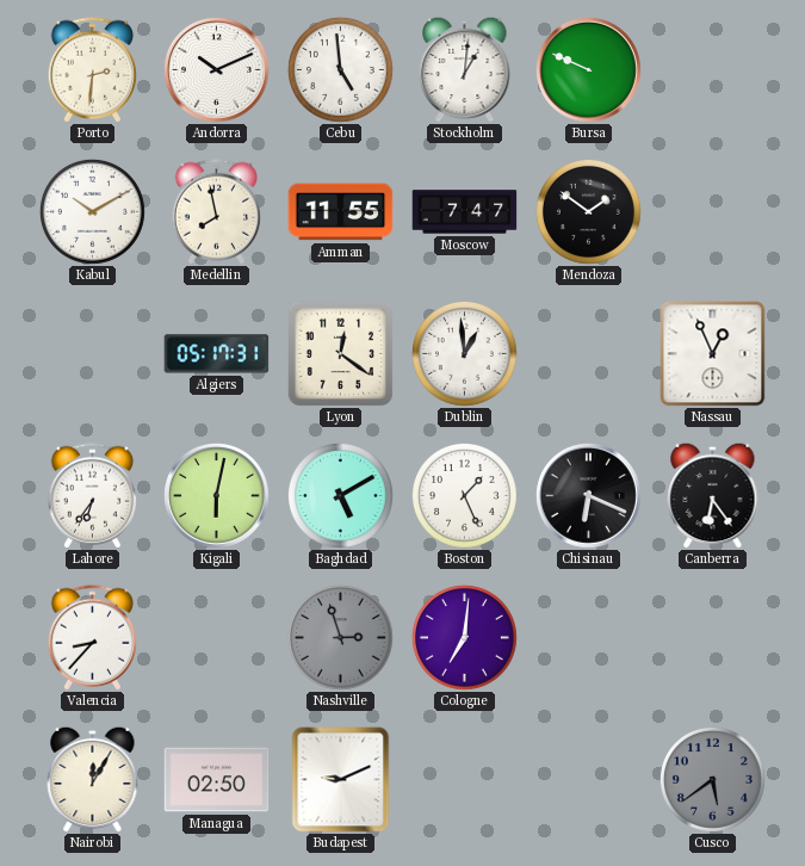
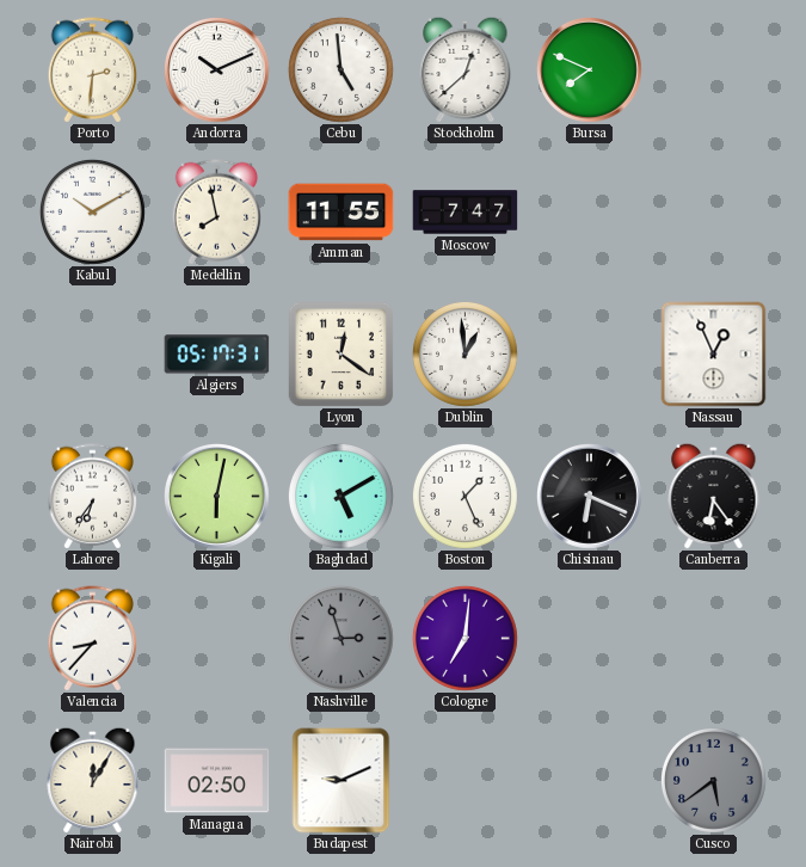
Stockholm: 1:01 -> 12:38 (466, 69)
Bursa: 9:49 -> 7:49 (590, 70)
Mendoza: 1:51 -> none (588, 211)
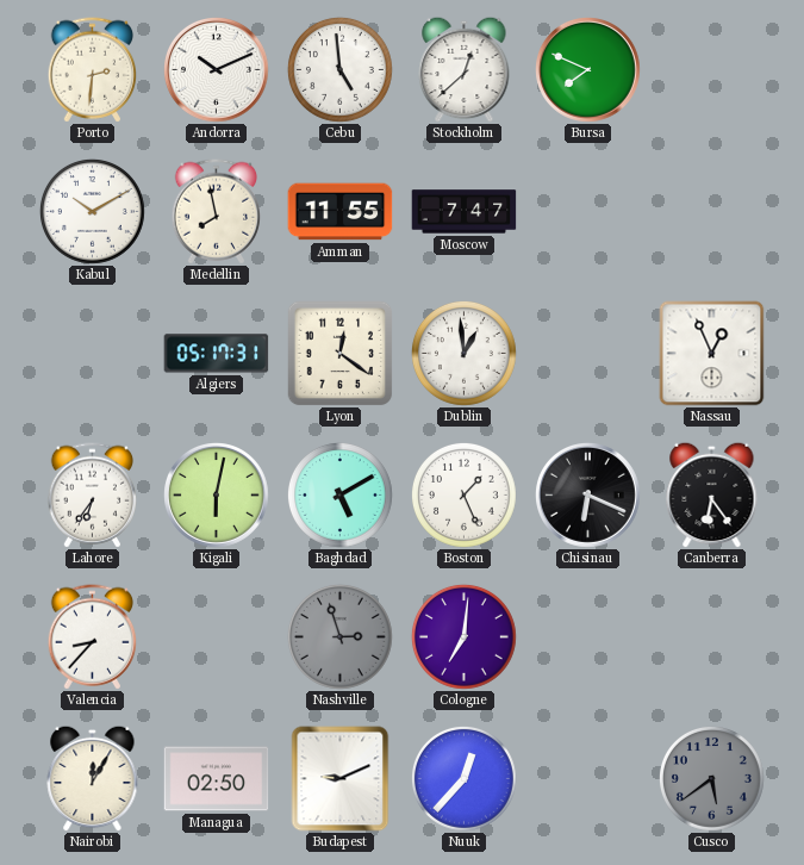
Nuuk: none -> 12:37 (463, 778)
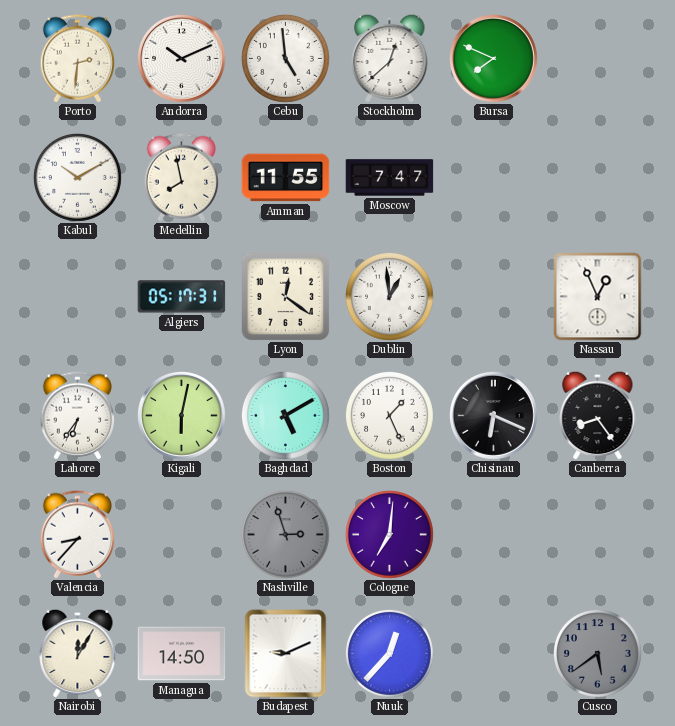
Canberra: 6:24 -> 8:24 (598, 415)
Managua: 02:50 -> 14:50 (182, 654)
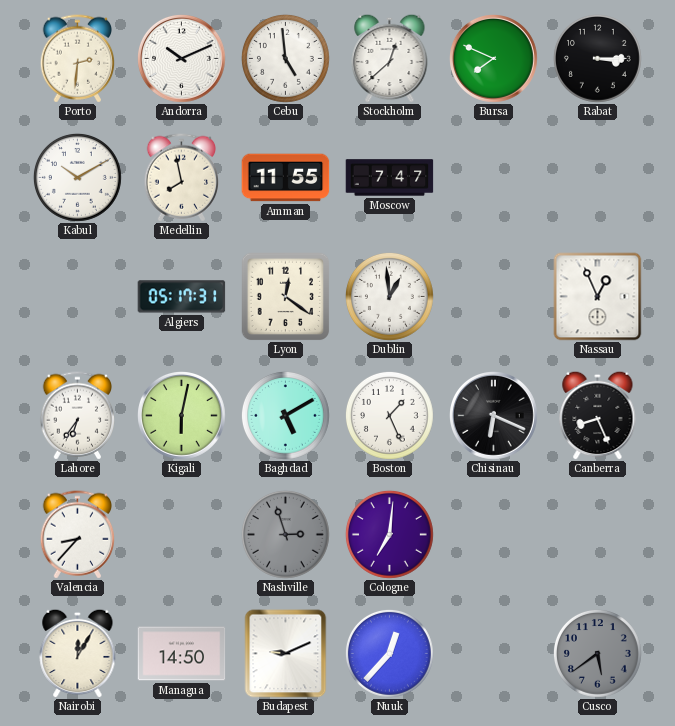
Rabat: none -> 3:15 (597, 58)
Canberra: 8:24 -> 8:26 (598, 415)
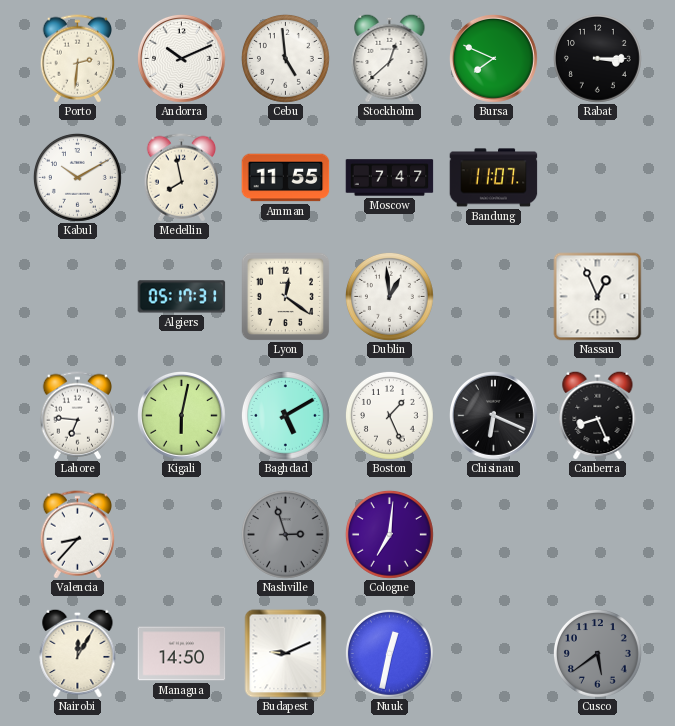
Bandung: none -> 11:07 (494, 178)
Lahore: 6:36 -> 6:46 (77, 416)
Nuuk: 12:37 -> 12:32 (389, 653)
